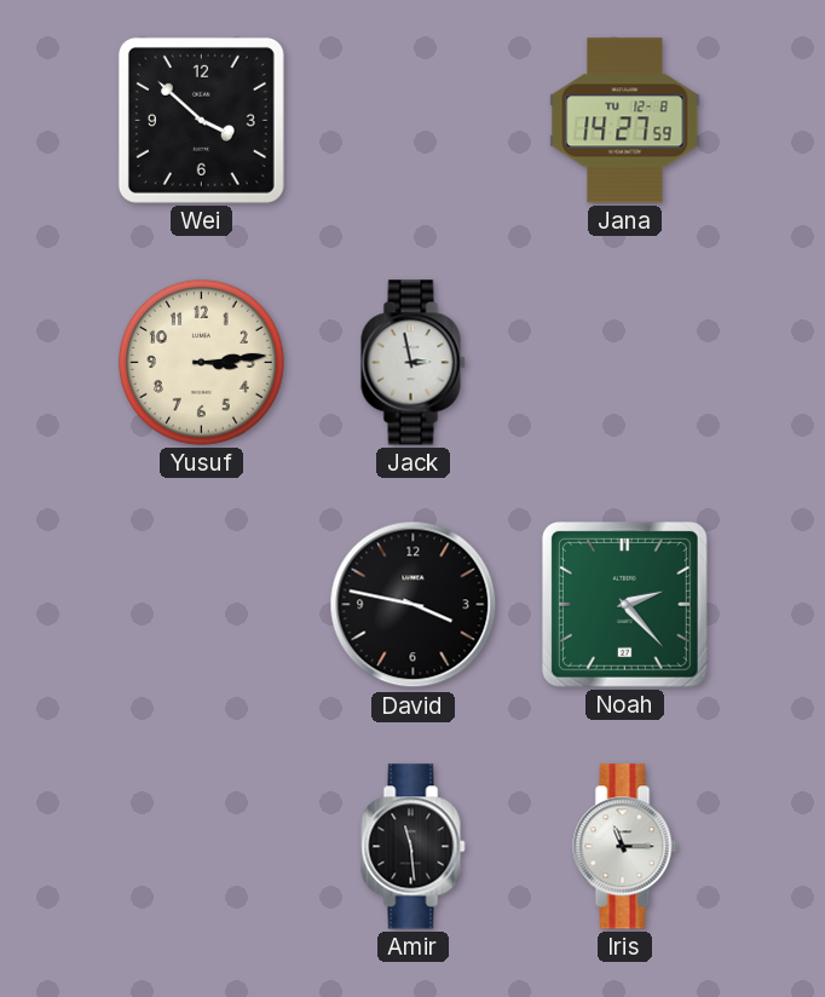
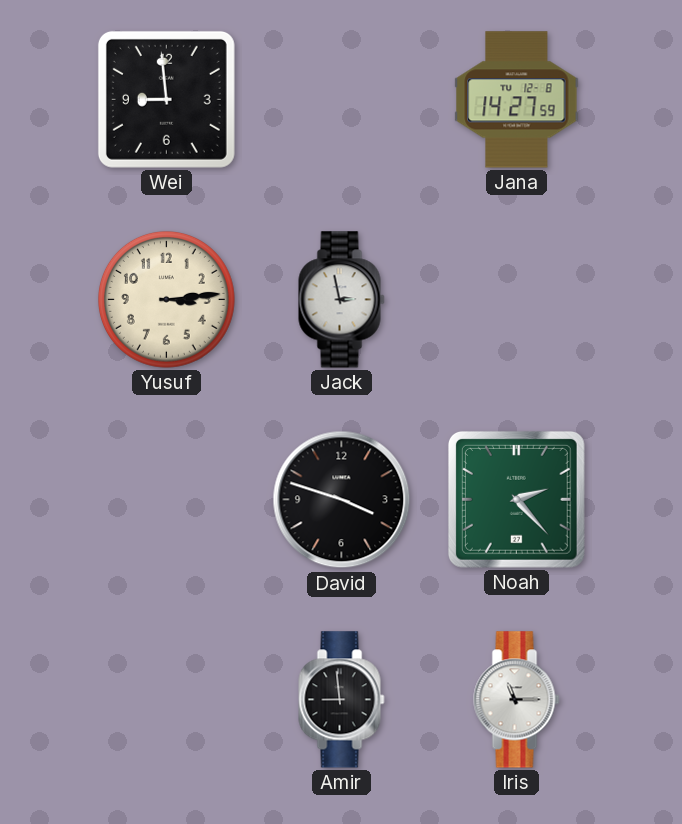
Wei: 3:52 -> 8:59 (166, 99)
David: 3:47 -> 3:48 (342, 500)
Amir: 11:29 -> 8:59 (342, 700)
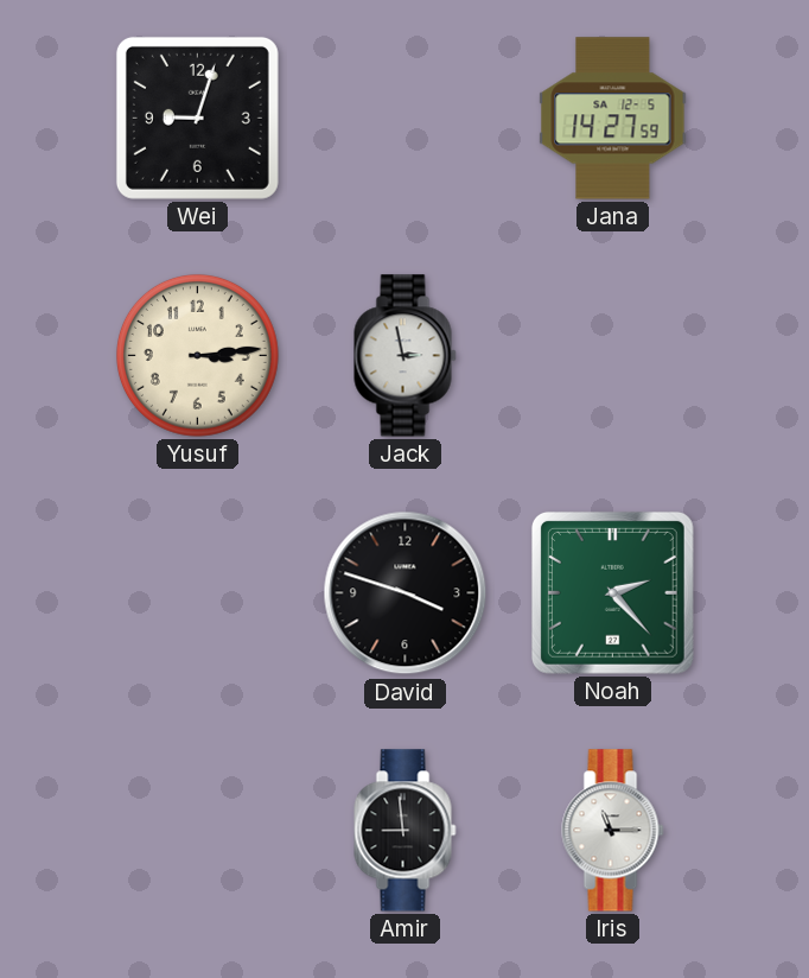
Wei: 8:59 -> 9:03 (197, 118)
Jana date: TU 12-8 -> SA 12-5 (613, 119)
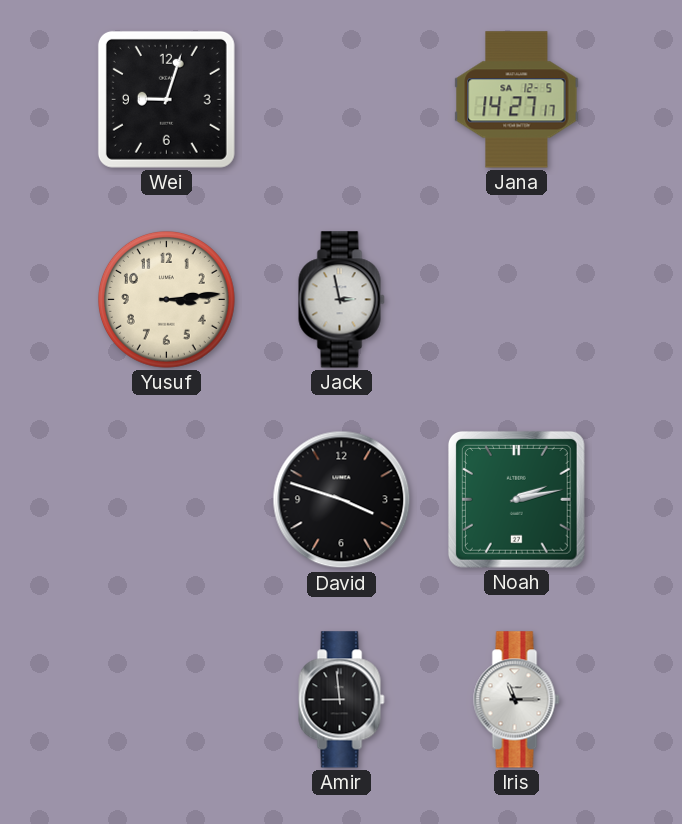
Jana: 14:27:59 -> 14:27:17 (517, 100)
Noah: 2:23 -> 2:13 (516, 499)
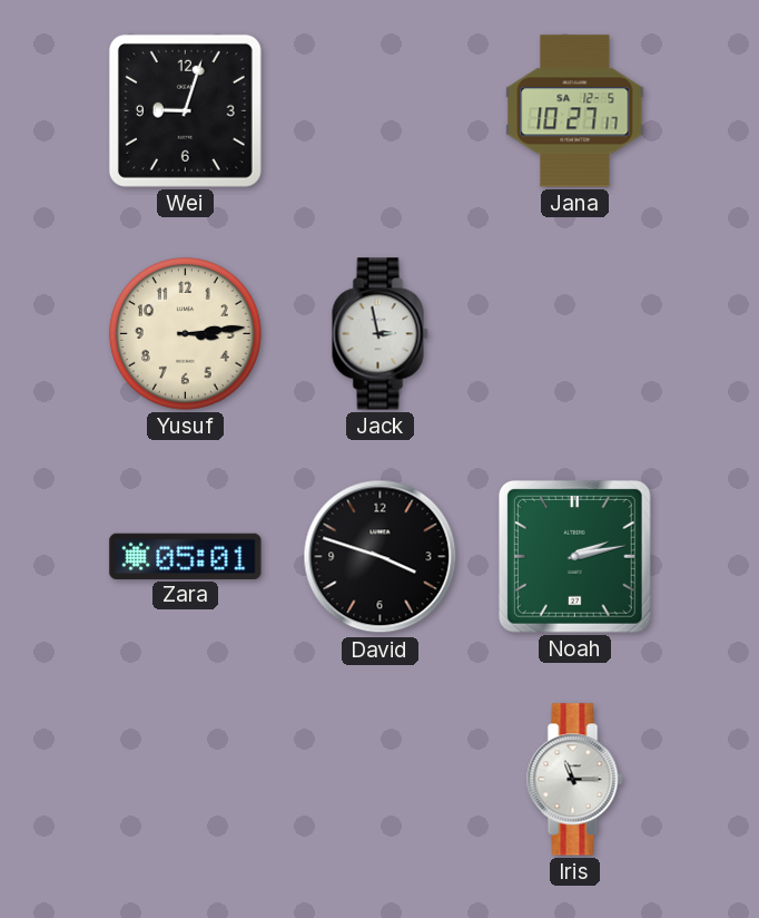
Jana: 14:27 -> 10:27 (575, 111)
Zara: none -> 05:01 (186, 556)
Amir: 8:59 -> none (342, 700)
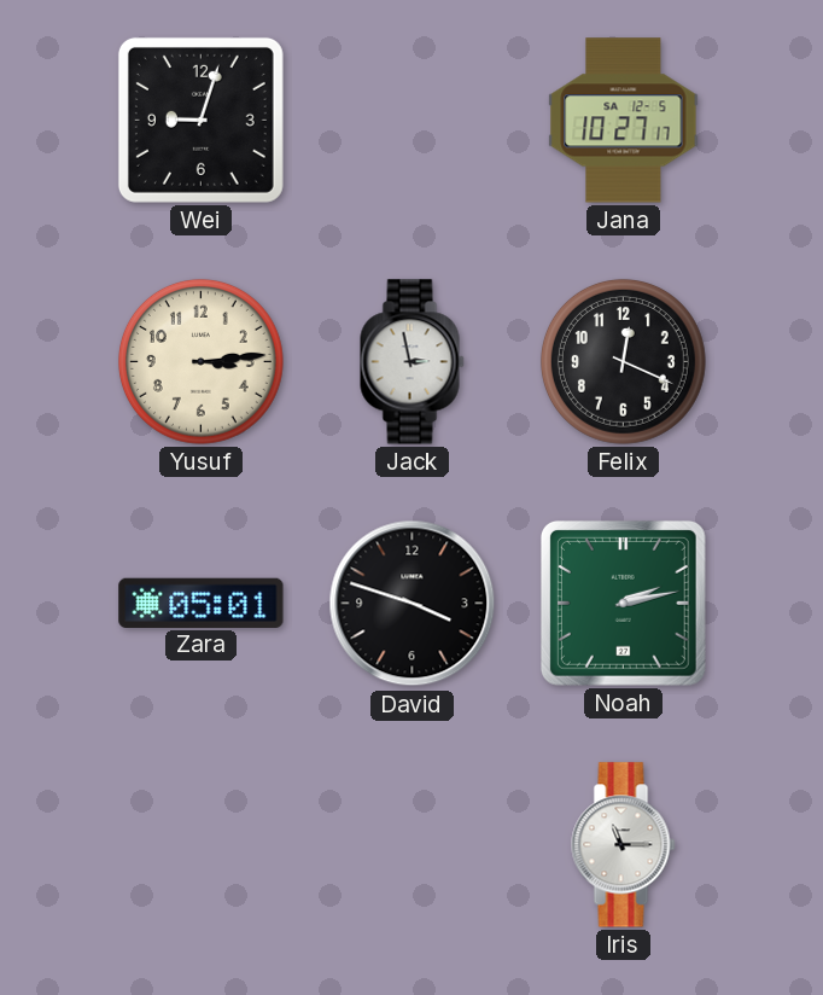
Felix: none -> 12:19 (623, 361)
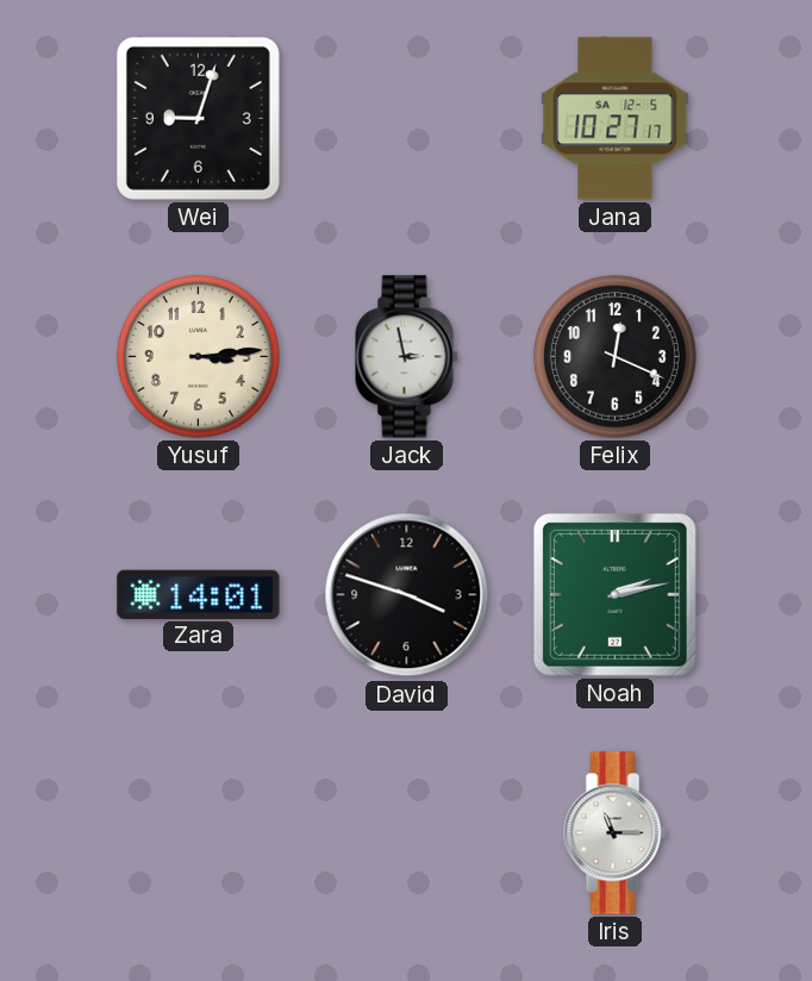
Zara: 05:01 -> 14:01 (199, 594)
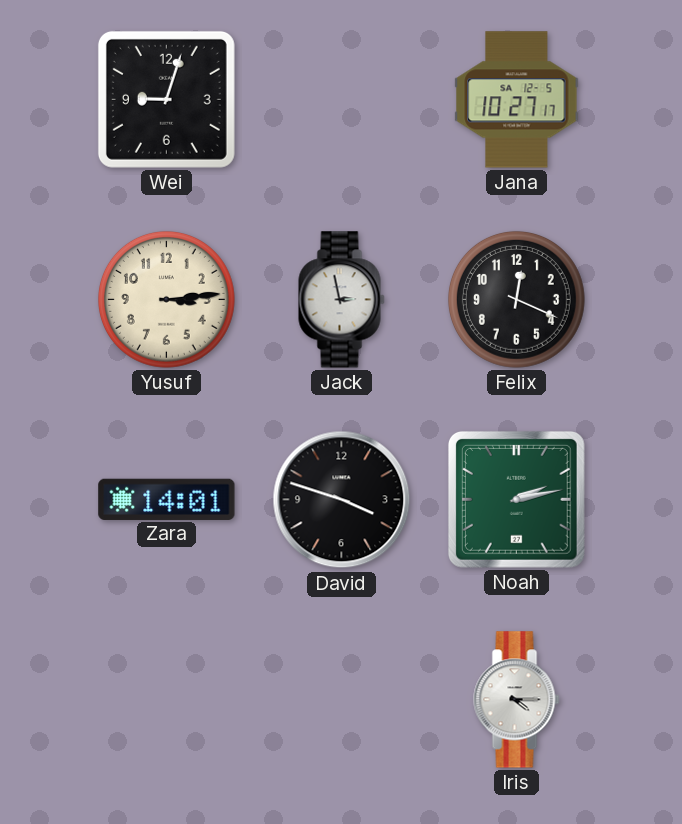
Iris: 11:15 -> 4:15 (517, 700)
